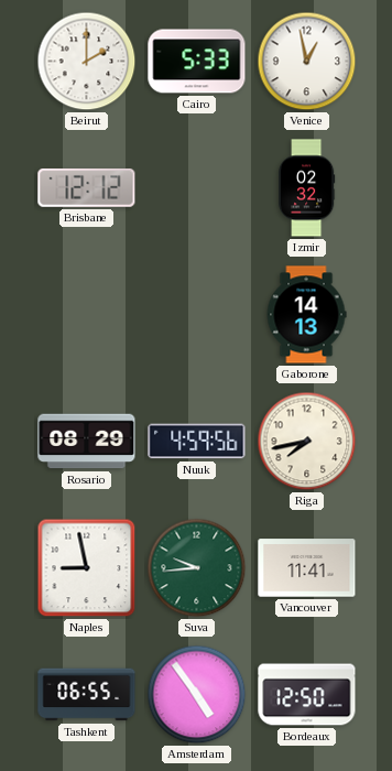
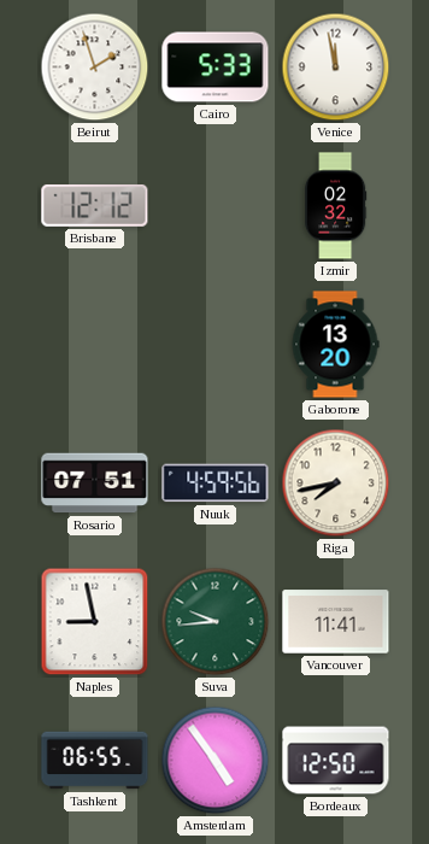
Beirut: 2:00 -> 1:57 (95, 68)
Venice: 12:58 -> 11:58 (336, 68)
Gaborone: 14:13 -> 13:20 (335, 345)
Rosario: 08:29 -> 07:51 (95, 483)
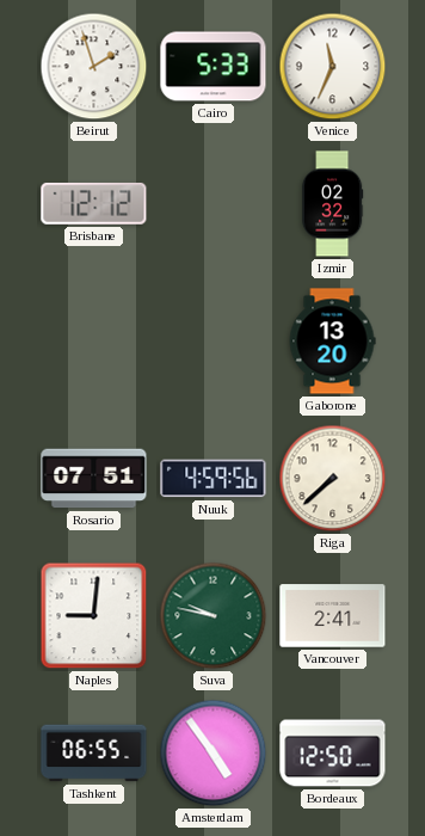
Venice: 11:58 -> 11:34 (333, 67)
Riga: 7:43 -> 7:38 (333, 479)
Naples: 8:58 -> 9:01 (94, 616)
Suva: 9:44 -> 9:47 (214, 616)
Vancouver: 11:41 -> 2:41 (333, 616)
